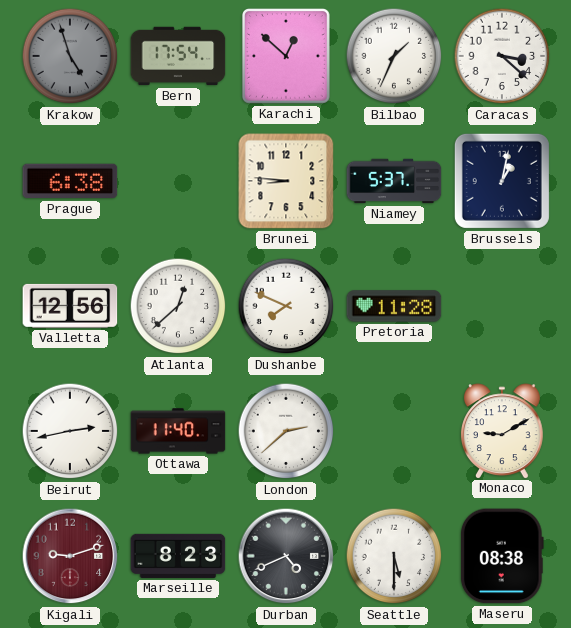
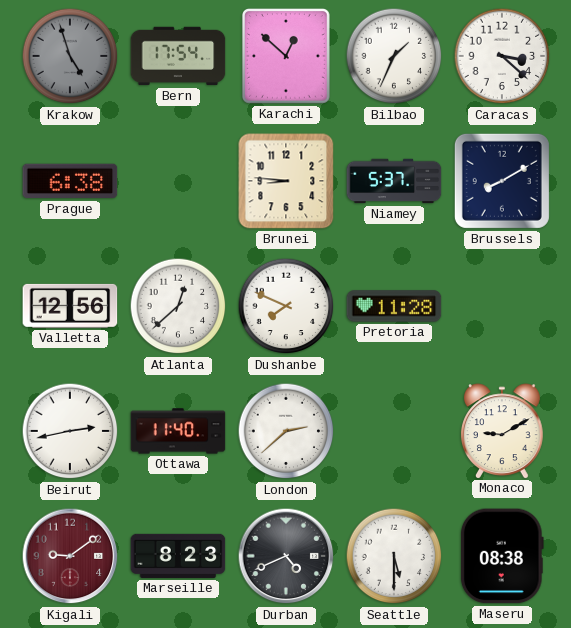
Brussels: 1:02 -> 8:10 (502, 181)
Kigali: 9:12 -> 9:09 (70, 556)
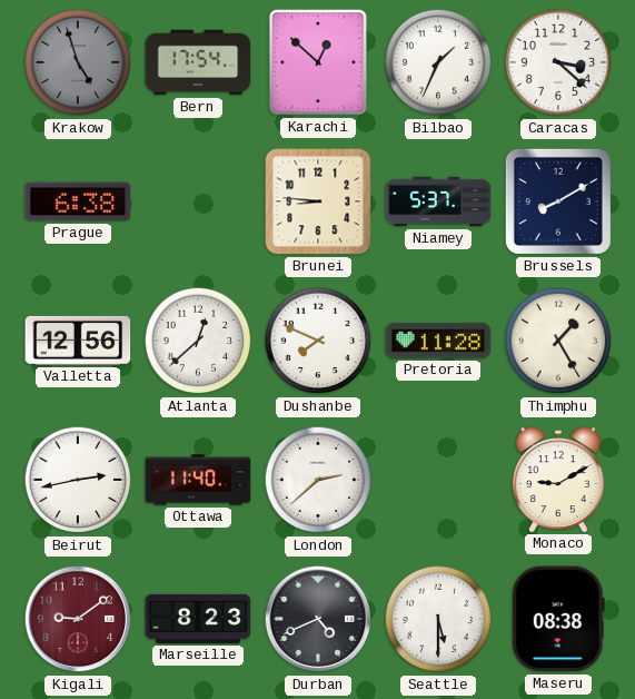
Thimphu: none -> 1:25 (558, 341)
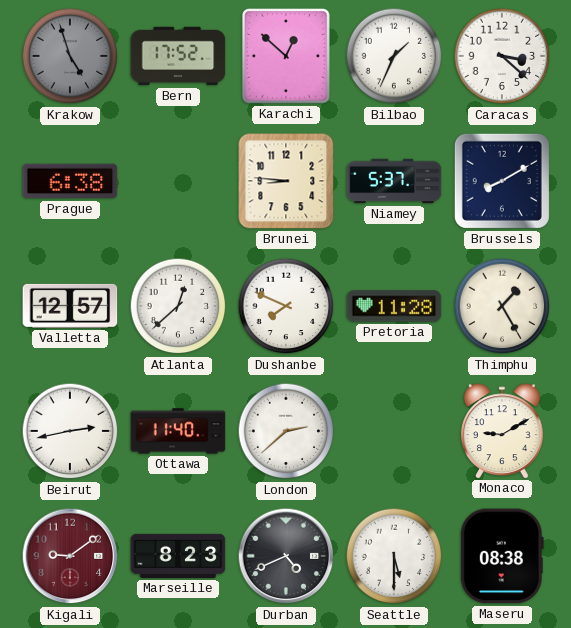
Bern: 17:54 -> 17:52 (178, 56)
Valletta: 12:56 -> 12:57 (70, 306)
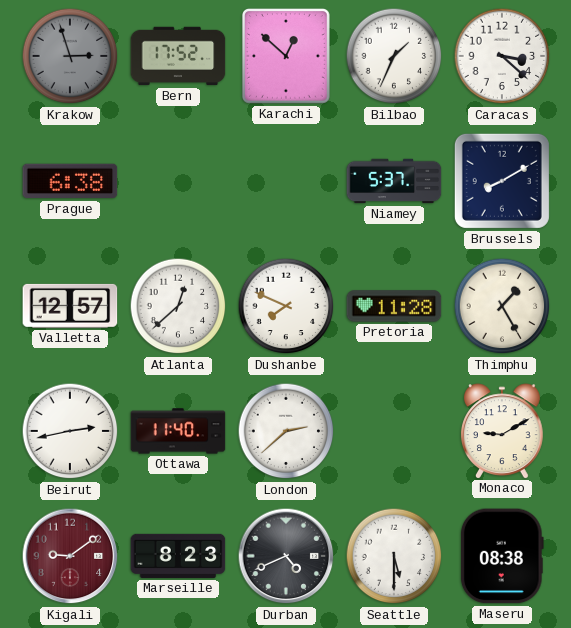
Krakow: 4:57 -> 2:57 (70, 56)
Brunei: 8:46 -> none (286, 181)
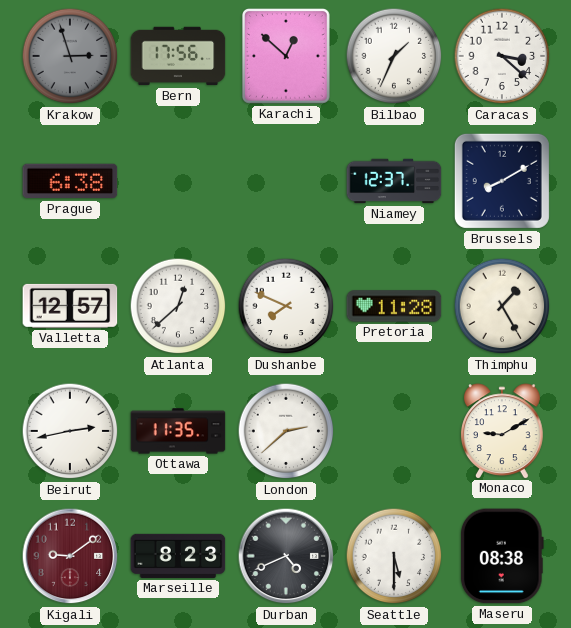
Bern: 17:52 -> 17:56 (178, 56)
Niamey: 5:37 -> 12:37 (394, 181)
Ottawa: 11:40 -> 11:35 (178, 431)
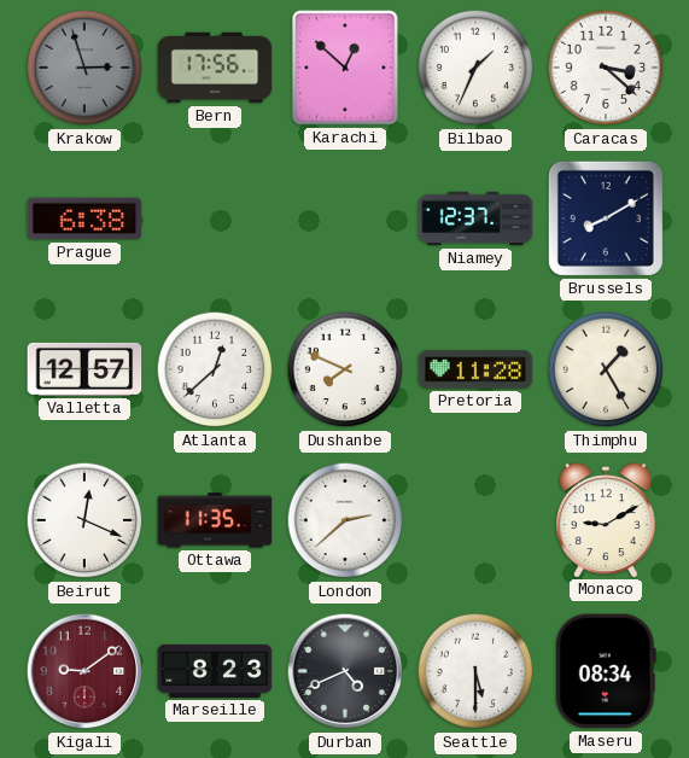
Beirut: 2:43 -> 12:19 (84, 520)
Maseru: 08:38 -> 08:34 (606, 671)
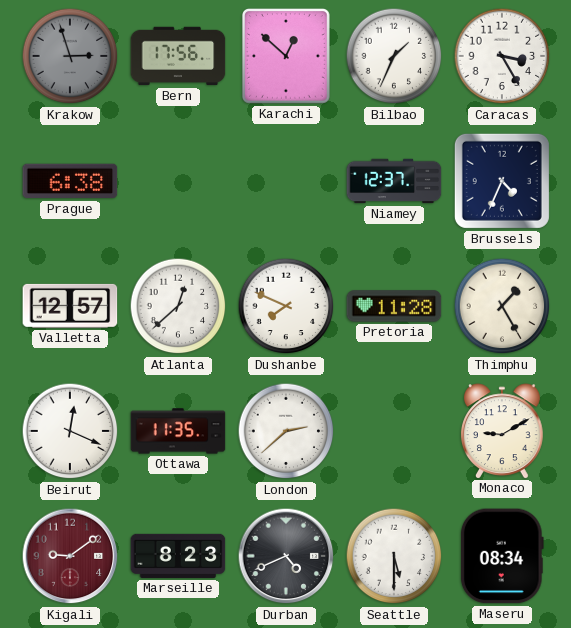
Caracas: 3:22 -> 3:25 (502, 56)
Brussels: 8:10 -> 4:34 (502, 181)
